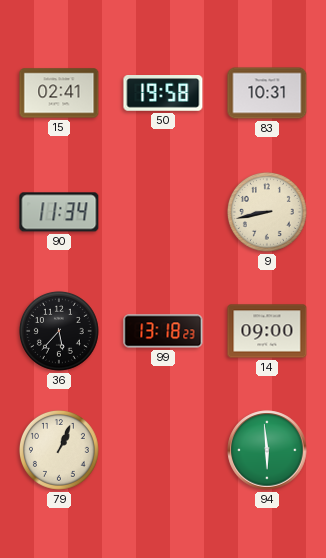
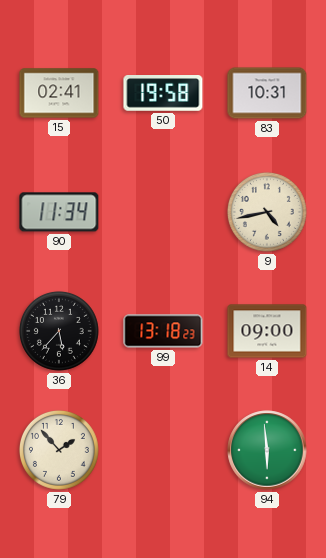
9: 8:43 -> 4:43 (267, 212)
79: 1:04 -> 1:53 (59, 450)
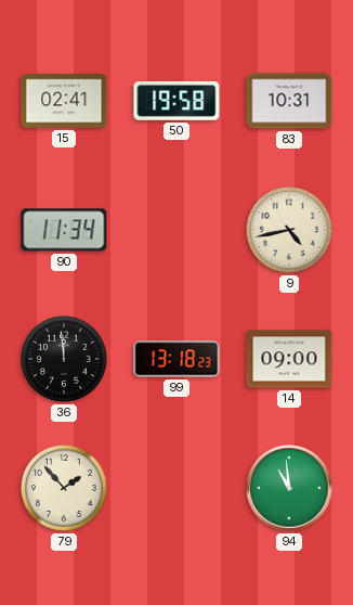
36: 5:37 -> 11:59 (64, 359)
94: 5:59 -> 10:59 (289, 488)
